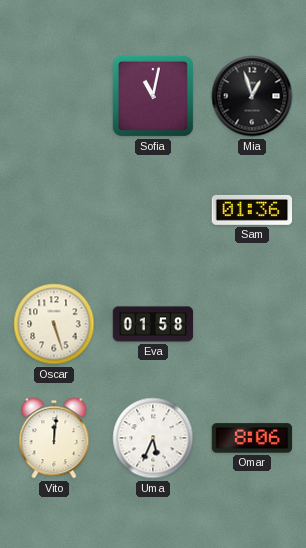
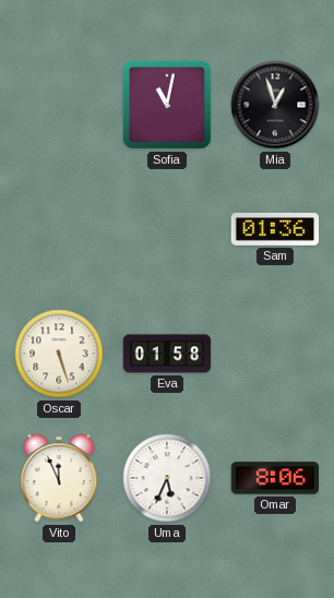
Vito: 12:01 -> 11:56 (59, 478)
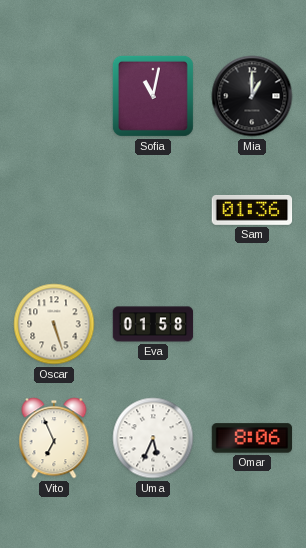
Mia: 12:57 -> 1:00 (252, 96)
Vito: 11:56 -> 6:56 (54, 438)
